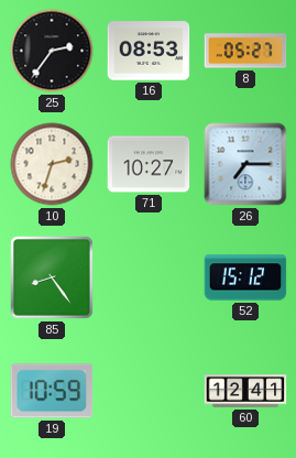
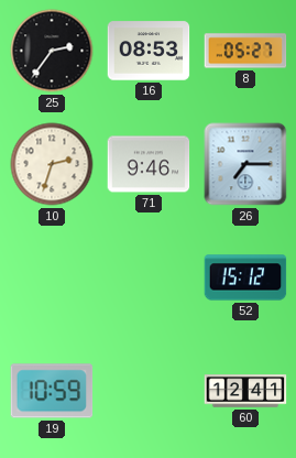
71: 10:27 -> 9:46 (149, 164)
85: 8:24 -> none (52, 277)
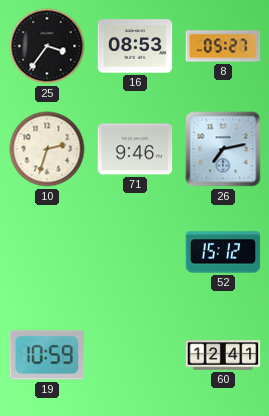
25: 2:36 -> 3:36 (47, 46)
26: 7:15 -> 7:13 (223, 149)
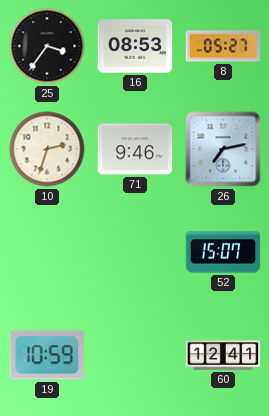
52: 15:12 -> 15:07 (223, 252)
